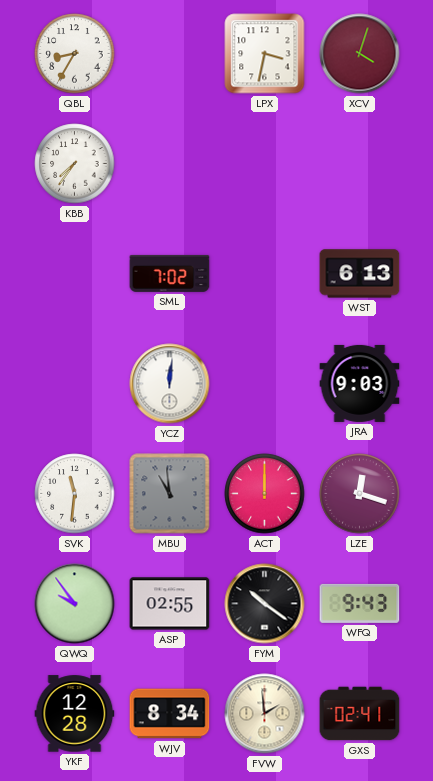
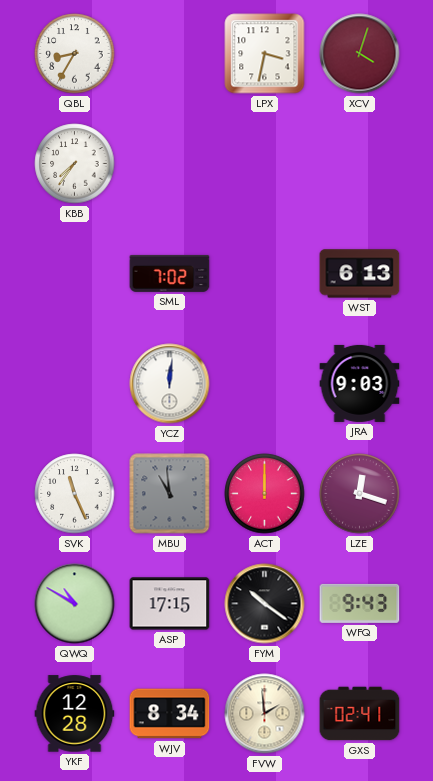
SVK: 11:31 -> 11:26 (75, 494)
QWQ: 9:54 -> 10:50 (75, 604)
ASP: 02:55 -> 17:15 (170, 604)
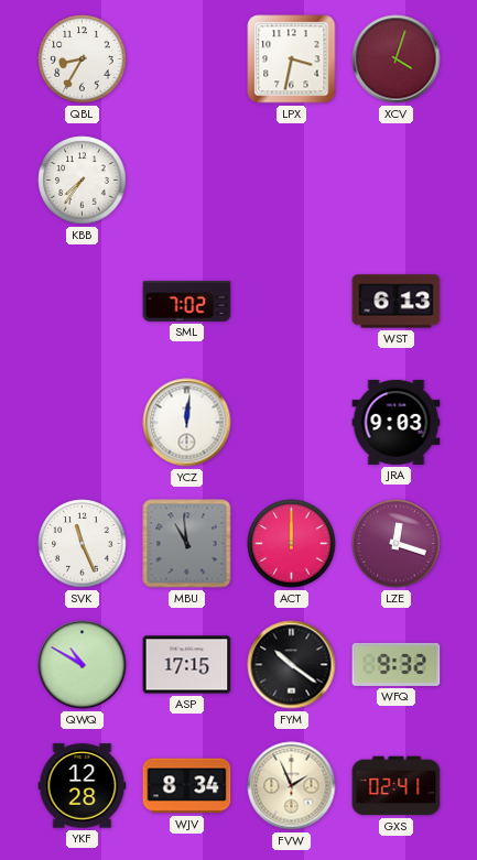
WFQ: 9:43 -> 9:32 (397, 664)
FVW: 1:59 -> 1:56 (292, 786)
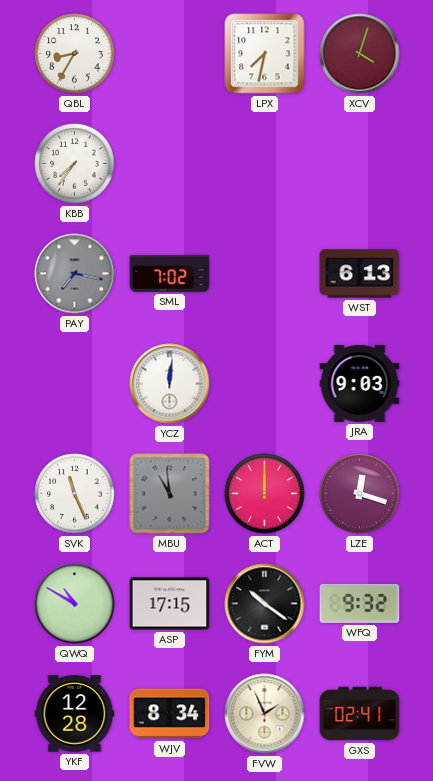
LPX: 3:32 -> 7:32 (265, 54)
PAY: none -> 7:17 (75, 274)
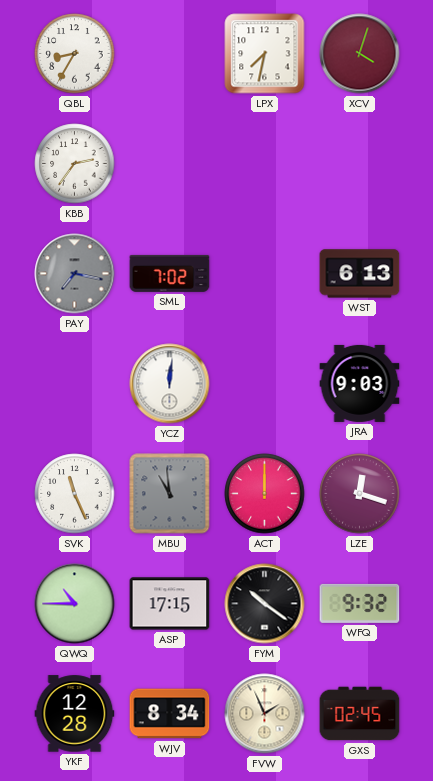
KBB: 7:36 -> 2:36 (75, 164)
QWQ: 10:50 -> 10:45 (75, 604)
GXS: 02:41 -> 02:45 (360, 714)
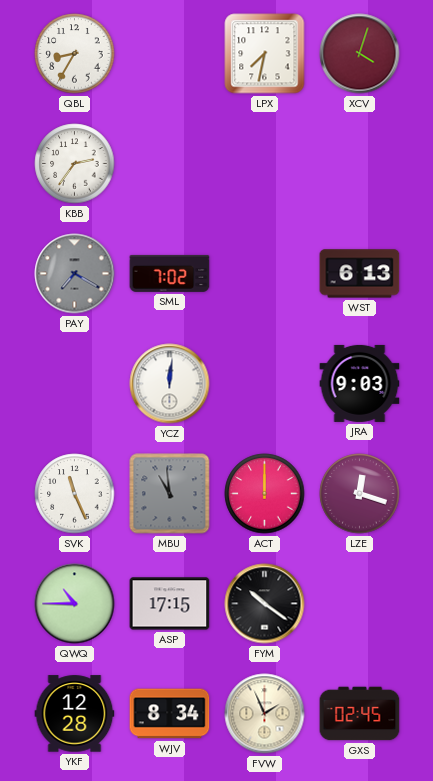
PAY: 7:17 -> 7:20 (75, 274)
WFQ: 9:32 -> none (360, 603)
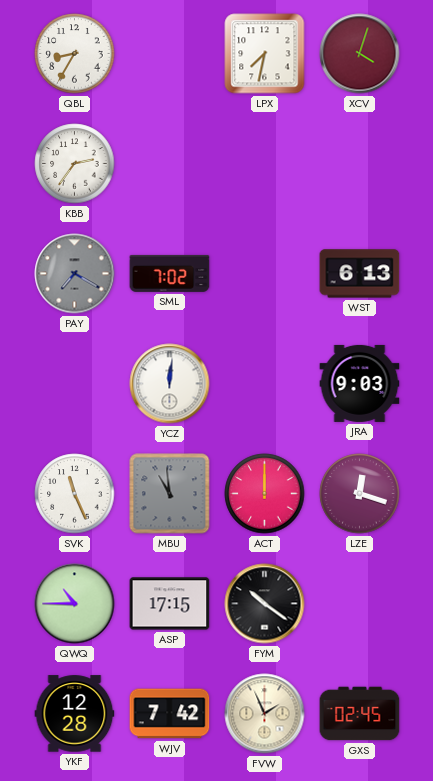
WJV: 8:34 -> 7:42 (170, 714)
